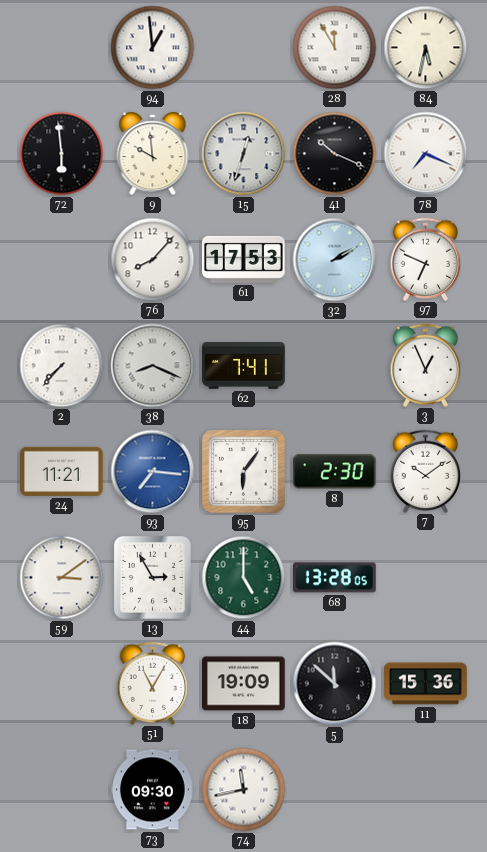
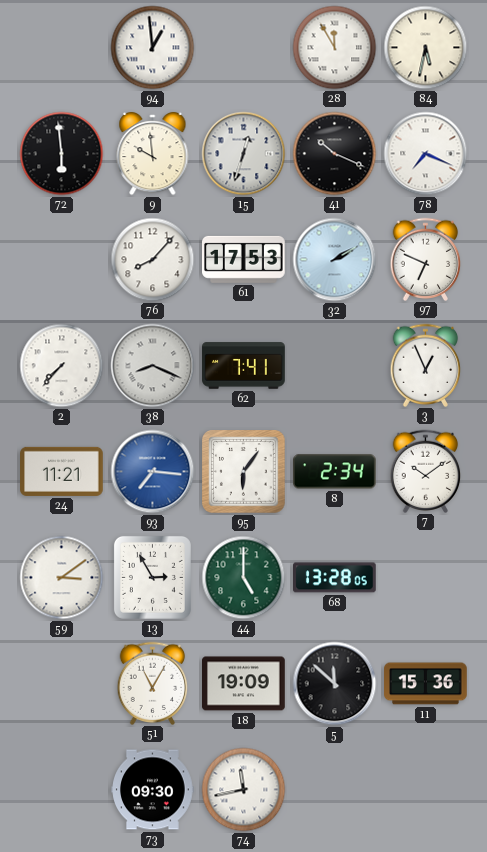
8: 2:30 -> 2:34 (335, 472)
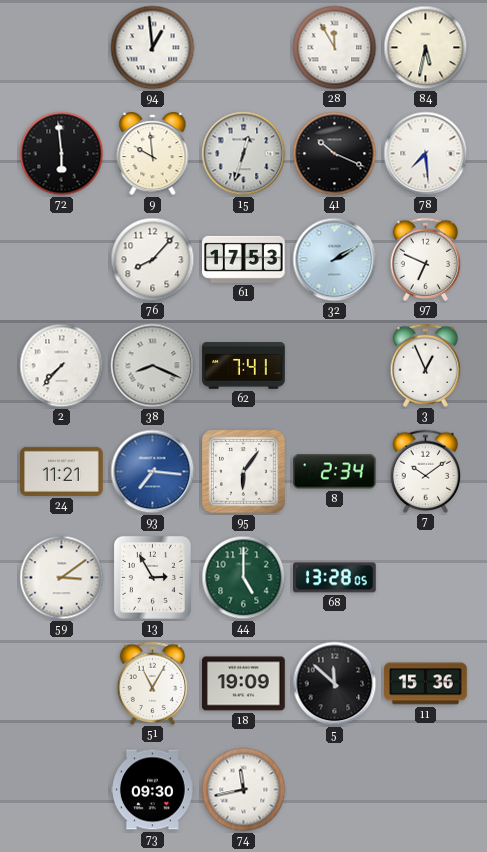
78: 7:19 -> 7:29 (426, 154)
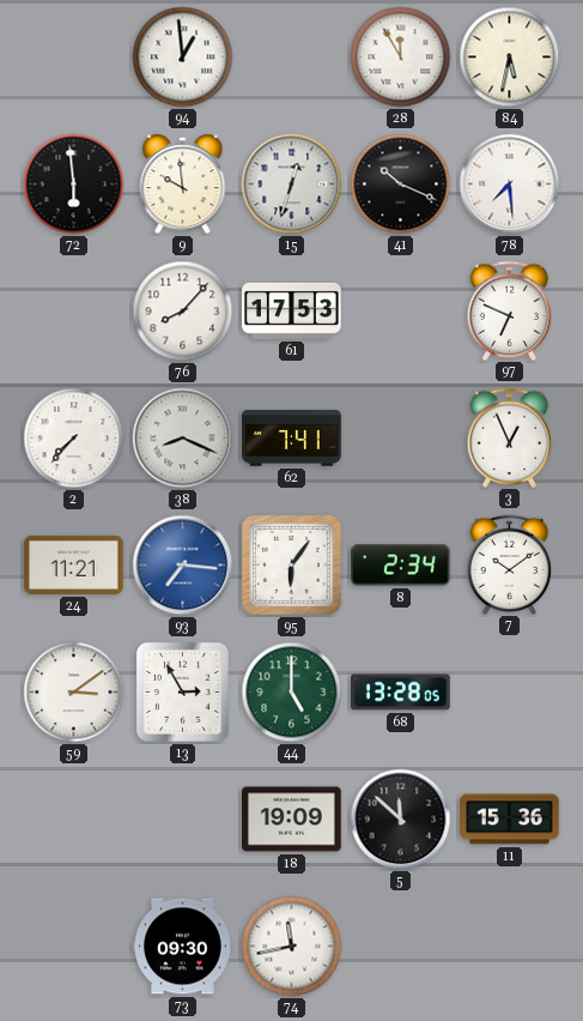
32: 2:10 -> none (335, 260)
51: 11:05 -> none (153, 683)
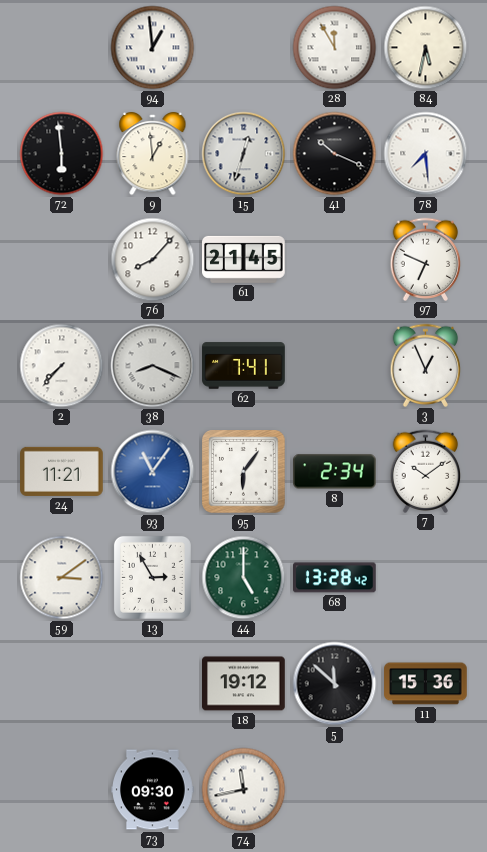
9: 9:59 -> 12:59 (153, 154)
61: 17:53 -> 21:45 (244, 259)
93: 7:16 -> 11:06 (153, 472)
68: 13:28:05 -> 13:28:42 (335, 578)
18: 19:09 -> 19:12 (244, 684)
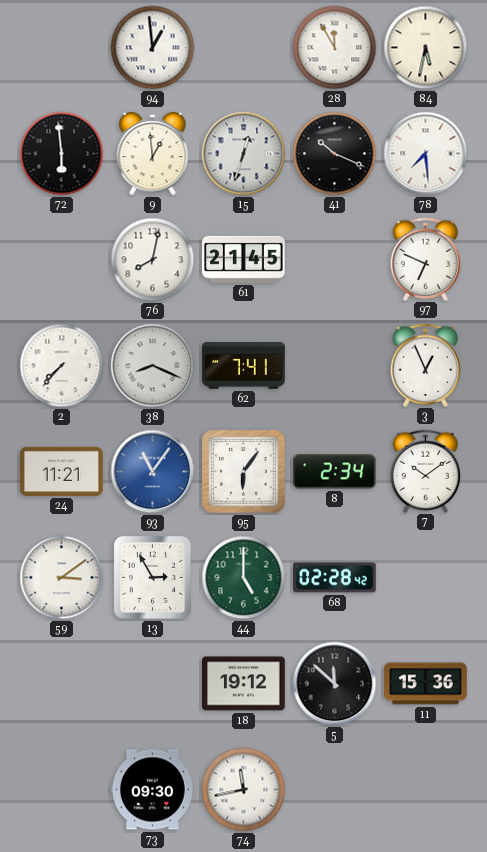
76: 8:07 -> 8:02 (153, 260)
68: 13:28 -> 02:28 (335, 578)
